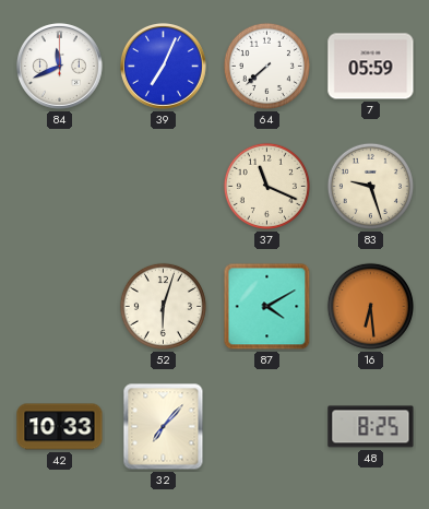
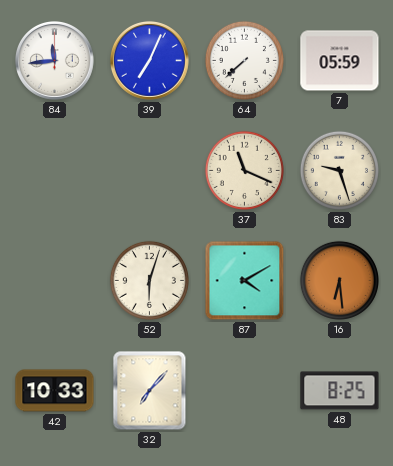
84: 11:41 -> 11:44 (54, 60)
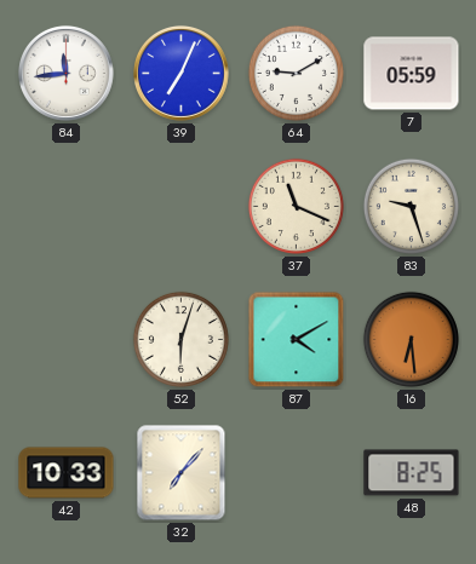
64: 7:38 -> 9:10 (296, 73)
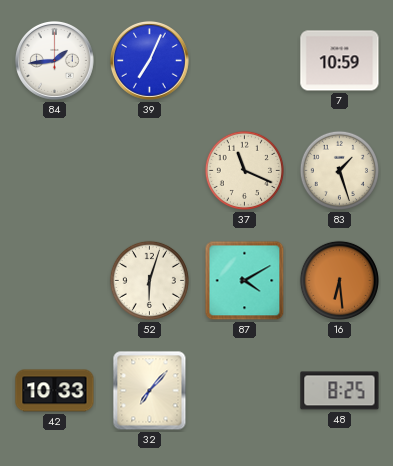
84: 11:44 -> 1:44 (54, 60)
64: 9:10 -> none (296, 73)
7: 05:59 -> 10:59 (340, 61)
83: 9:27 -> 1:27 (339, 170)
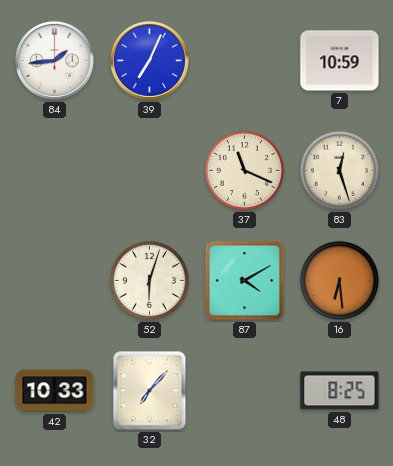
83: 1:27 -> 12:27 (339, 170)
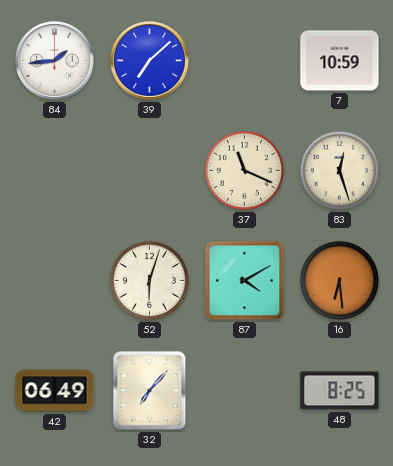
39: 7:04 -> 7:08 (149, 60)
42: 10:33 -> 06:49 (55, 391)
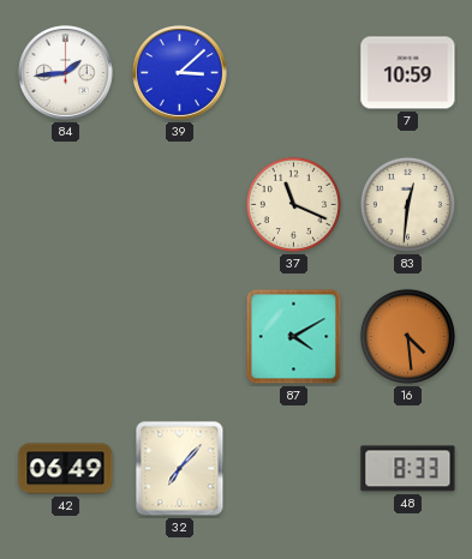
39: 7:08 -> 3:08 (179, 72)
83: 12:27 -> 12:31 (407, 204)
52: 6:03 -> none (149, 280)
16: 6:29 -> 4:29 (407, 336)
48: 8:25 -> 8:33 (408, 469)
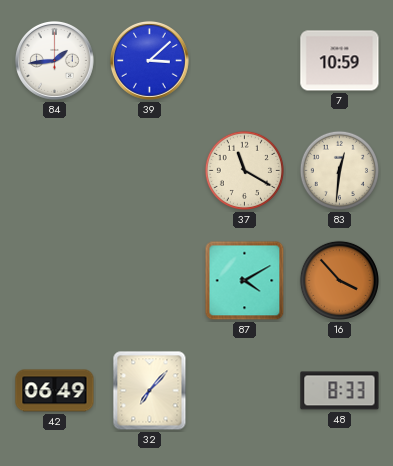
37: 11:19 -> 11:20 (244, 170)
16: 4:29 -> 3:53 (339, 280)
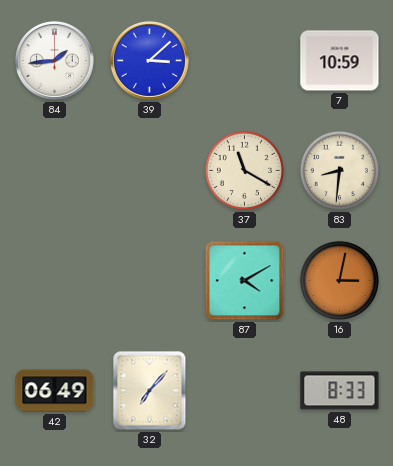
83: 12:31 -> 8:31 (339, 170)
16: 3:53 -> 3:02 (339, 280)
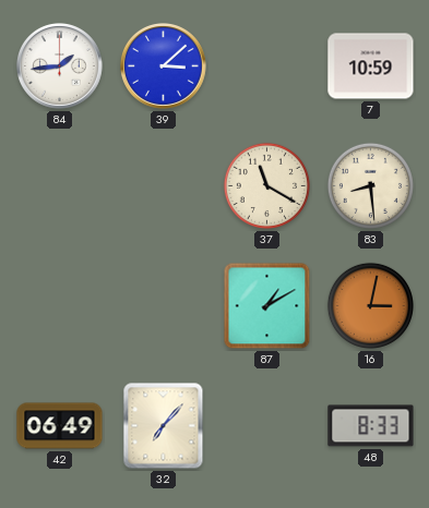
83: 8:31 -> 8:29 (370, 185)
87: 4:10 -> 1:10 (267, 306)
